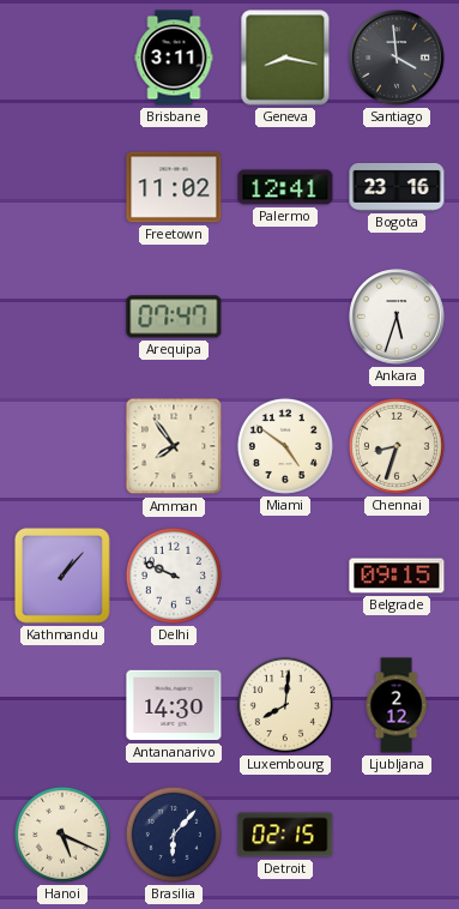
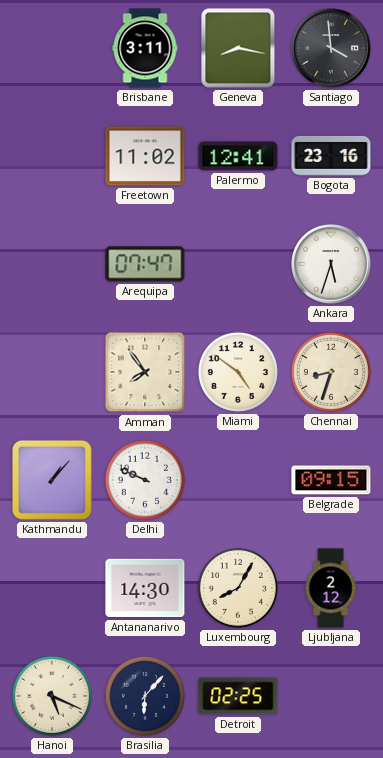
Luxembourg: 8:01 -> 8:05 (238, 588)
Detroit: 02:15 -> 02:25 (238, 696)
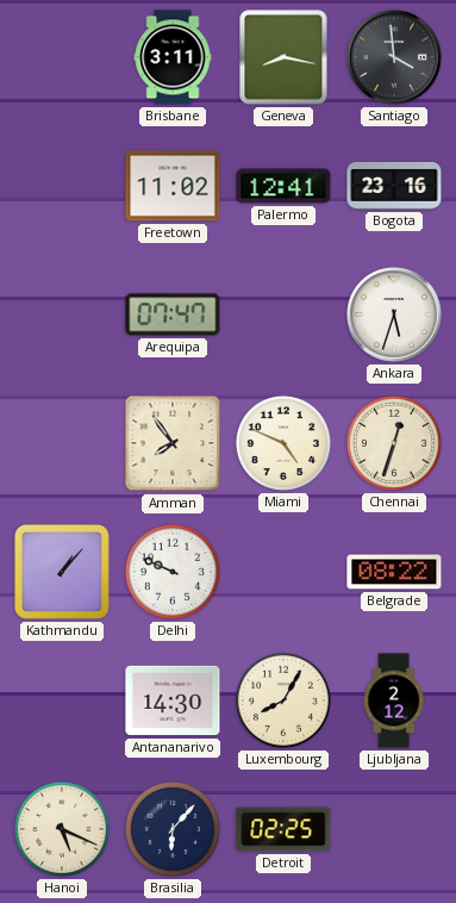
Miami: 4:51 -> 4:49 (283, 443)
Chennai: 8:33 -> 12:33 (394, 443)
Belgrade: 09:15 -> 08:22 (394, 572)
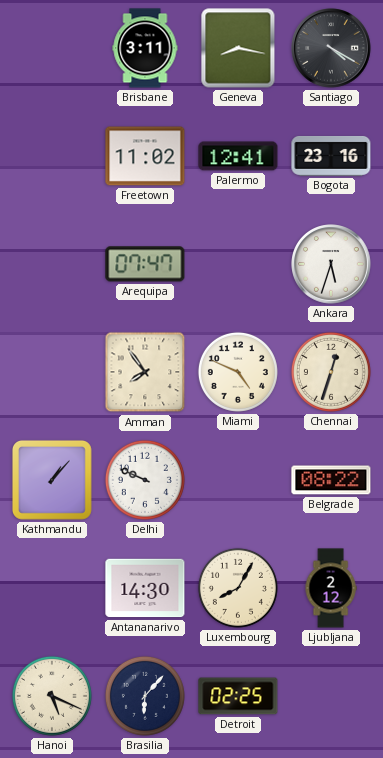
Santiago: 3:59 -> 4:20 (331, 48)
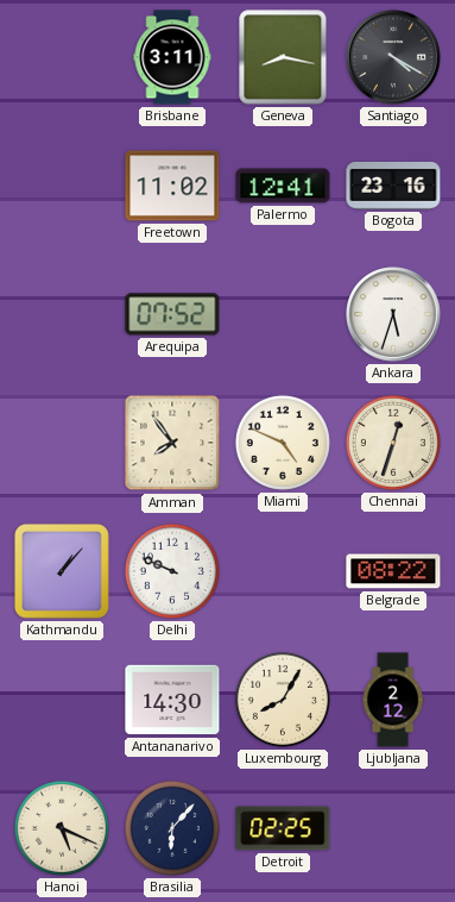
Arequipa: 07:47 -> 07:52 (172, 314)
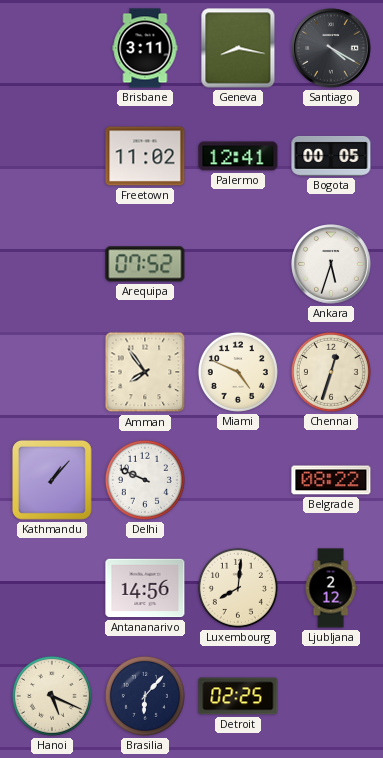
Bogota: 23:16 -> 00:05 (331, 156)
Antananarivo: 14:30 -> 14:56 (145, 588)
Luxembourg: 8:05 -> 8:01 (238, 588)
